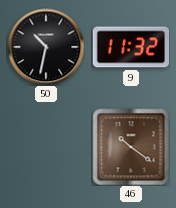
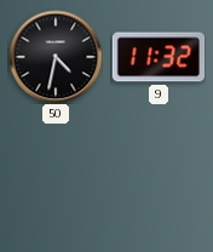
50: 10:32 -> 4:32 (56, 57)
46: 10:21 -> none (131, 147)
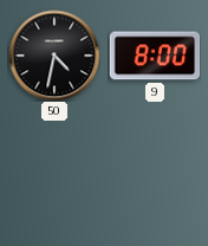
9: 11:32 -> 8:00 (155, 56)
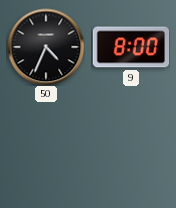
50: 4:32 -> 4:34 (46, 47)
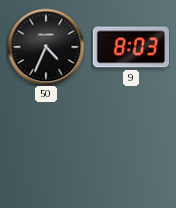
9: 8:00 -> 8:03 (131, 47)
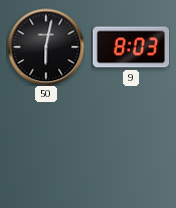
50: 4:34 -> 6:02 (46, 47)
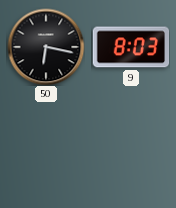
50: 6:02 -> 6:17 (46, 47)
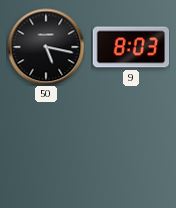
50: 6:17 -> 5:17 (46, 47)
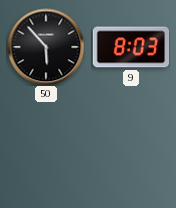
50: 5:17 -> 5:53 (46, 47)
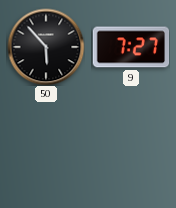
9: 8:03 -> 7:27 (131, 47)
